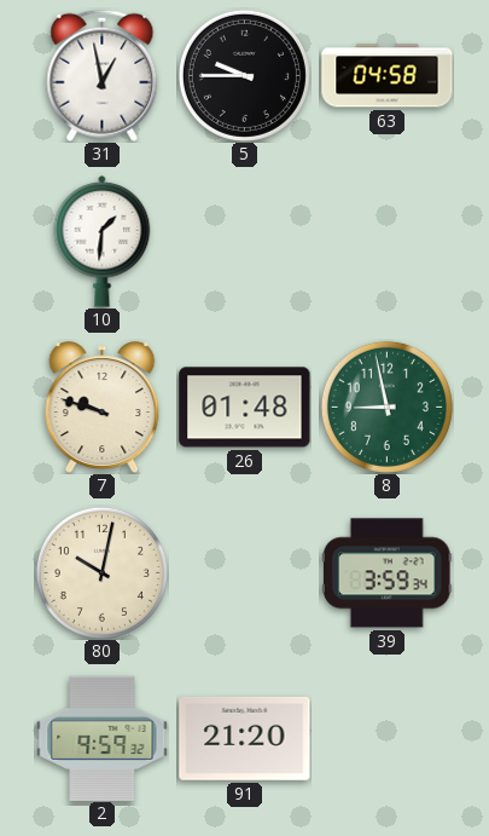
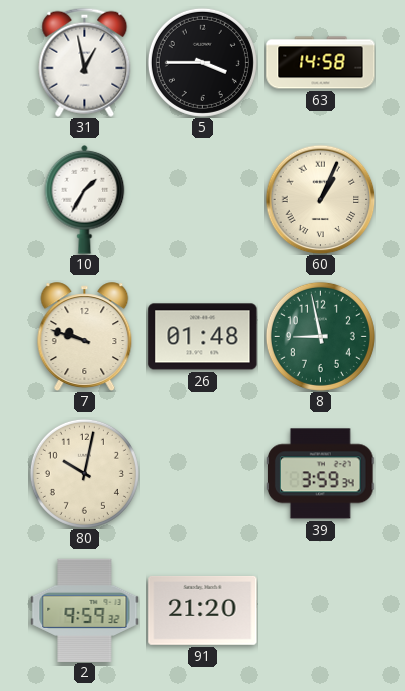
5: 9:45 -> 3:45 (202, 62)
63: 04:58 -> 14:58 (321, 63)
10: 1:31 -> 1:35 (85, 199)
60: none -> 1:04 (320, 199)
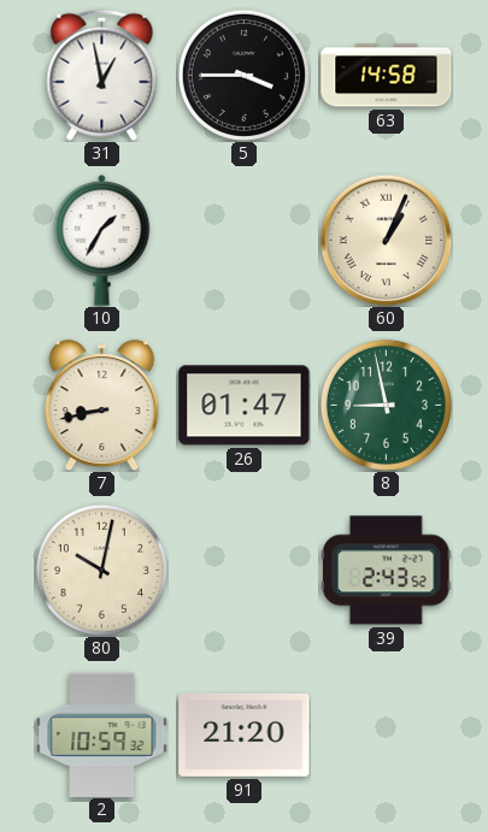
7: 9:48 -> 8:43 (102, 405)
26: 01:48 -> 01:47 (245, 406)
39: 3:59 -> 2:43 (386, 571)
2: 9:59 -> 10:59 (102, 734)
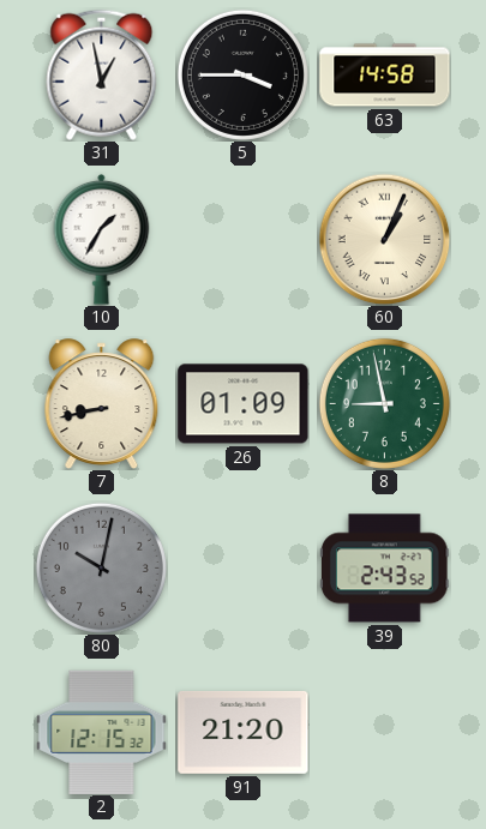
26: 01:47 -> 01:09 (244, 404)
80 dial: cream -> grey (101, 567)
2: 10:59 -> 12:15 (102, 732)
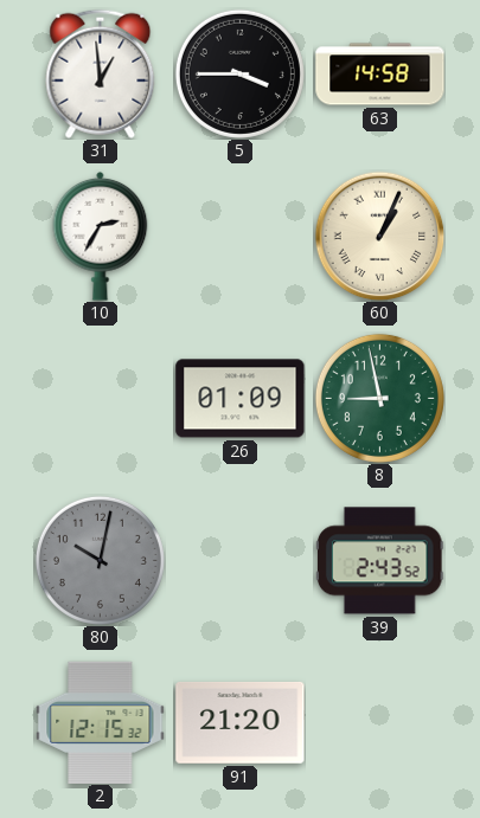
31: 12:58 -> 12:59 (101, 73)
10: 1:35 -> 2:35 (101, 236)
7: 8:43 -> none (102, 403)
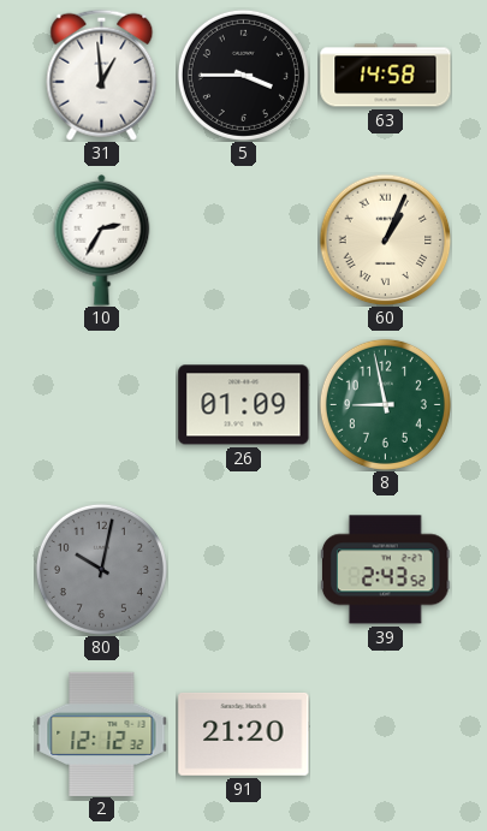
2: 12:15 -> 12:12 (102, 734)
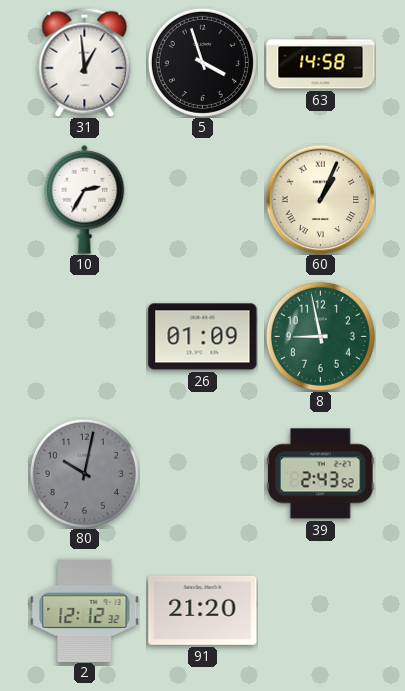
5: 3:45 -> 3:57 (202, 62)
